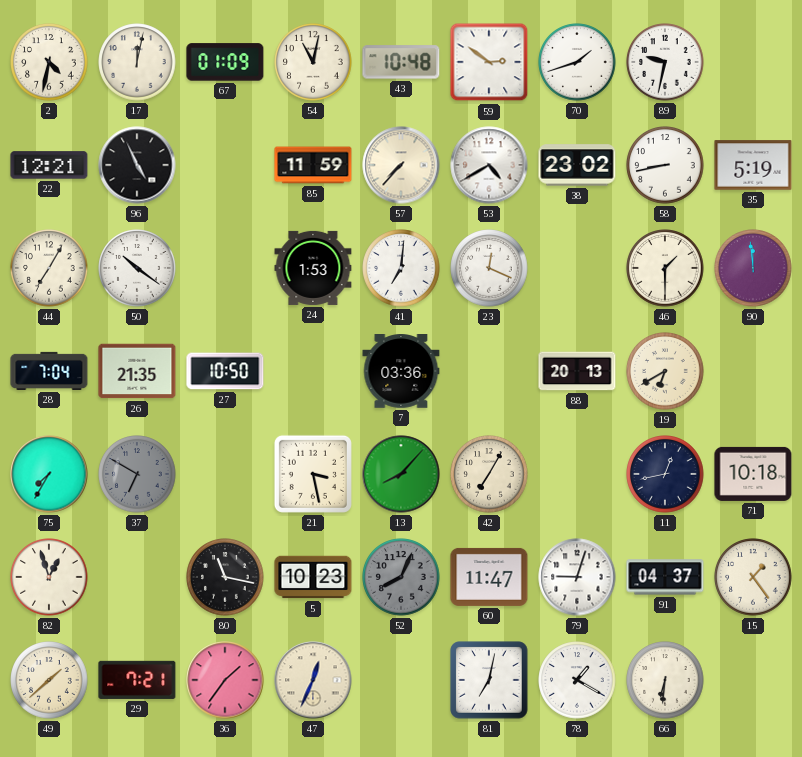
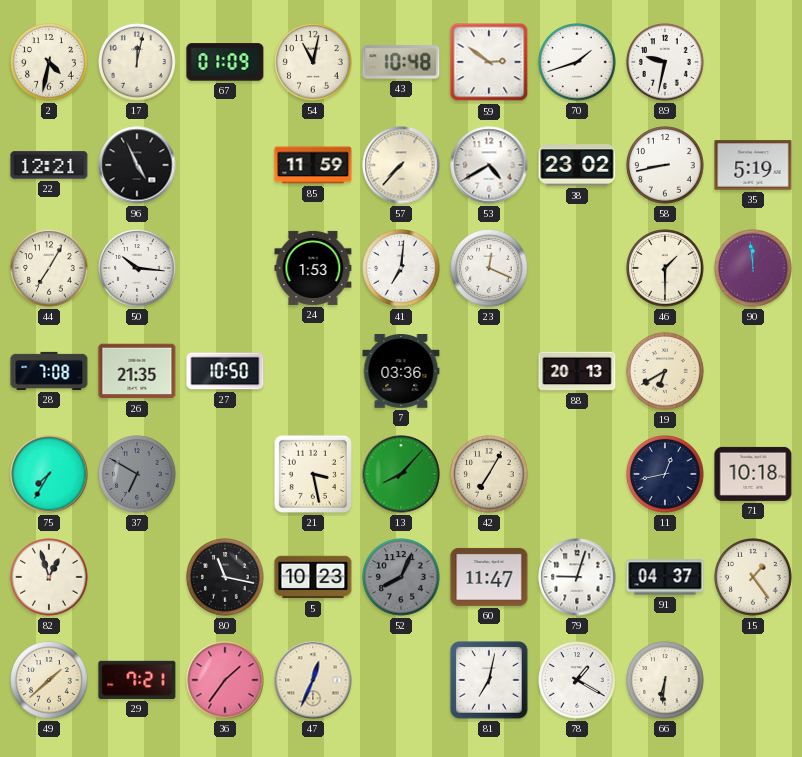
50: 10:21 -> 10:16 (137, 268)
28: 7:04 -> 7:08 (49, 371)
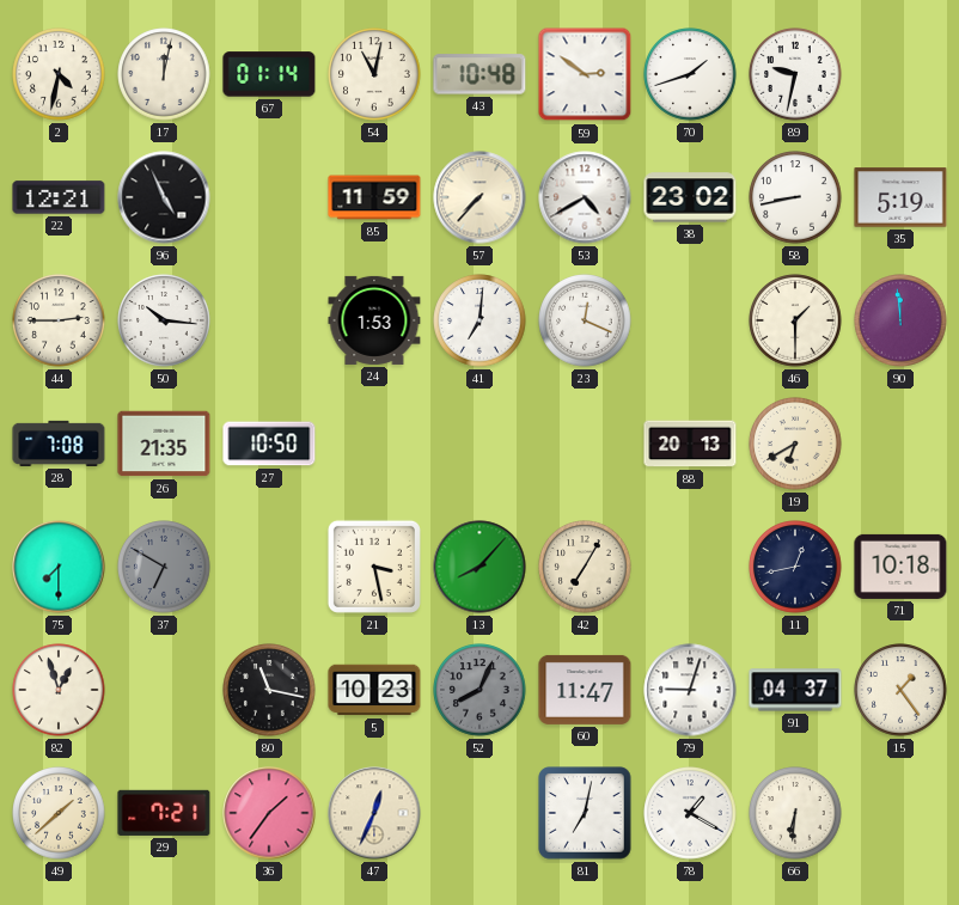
67: 01:09 -> 01:14 (269, 74)
44: 7:05 -> 2:45 (59, 320)
7: 03:36 -> none (401, 372)
75: 7:35 -> 7:30 (59, 567)
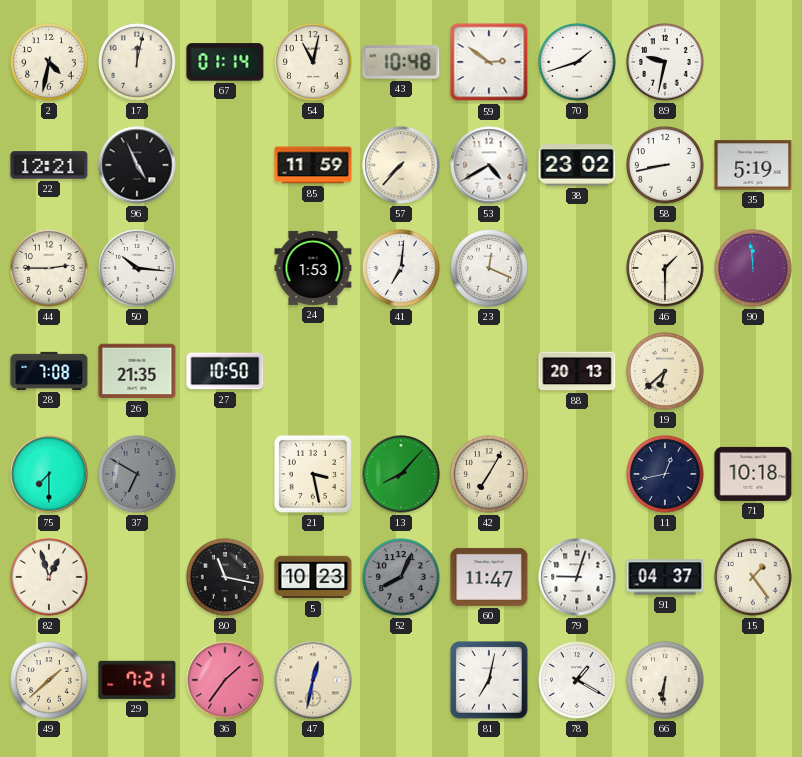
19: 6:40 -> 6:38 (665, 371)
47: 12:34 -> 12:32 (313, 680)
